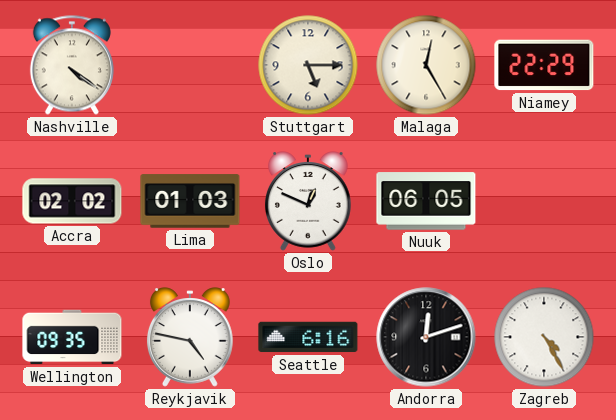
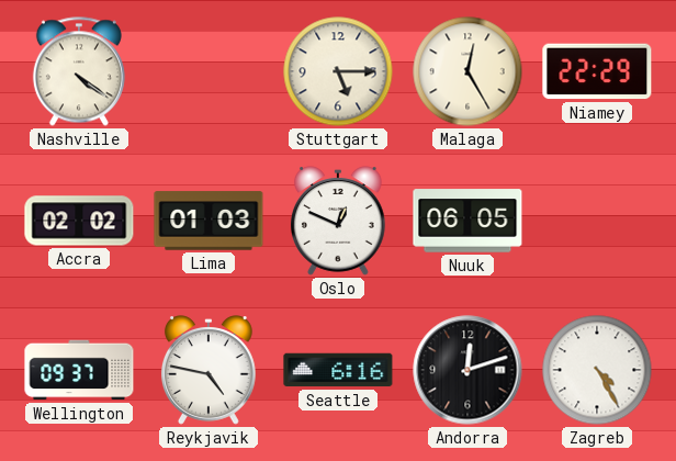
Wellington: 09:35 -> 09:37 (79, 370)
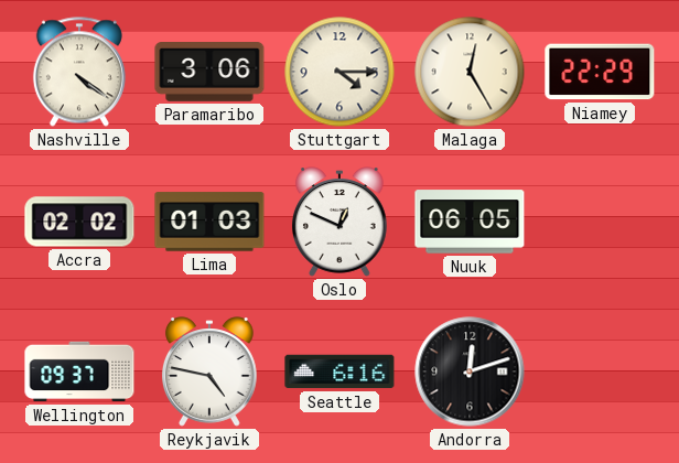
Paramaribo: none -> 3:06 (209, 73)
Stuttgart: 5:15 -> 4:15 (339, 72)
Zagreb: 4:25 -> none (597, 370)
